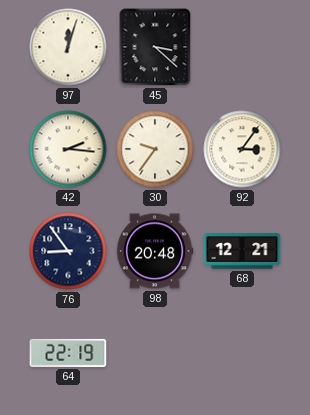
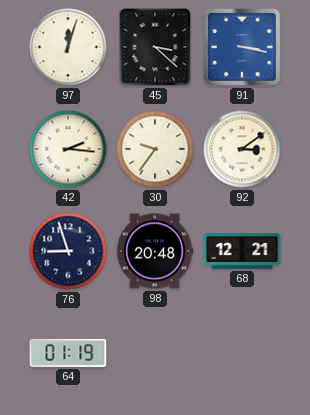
91: none -> 3:17 (242, 47)
92: 3:06 -> 3:09 (242, 149)
76: 8:54 -> 8:57 (68, 251)
64: 22:19 -> 01:19 (68, 353)
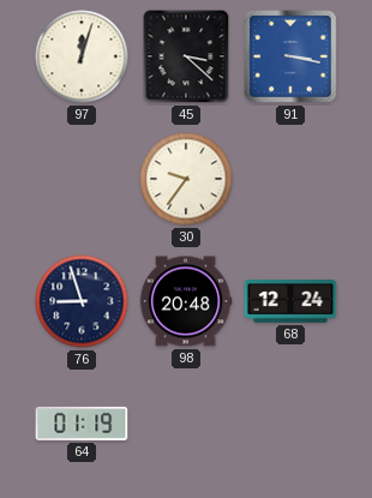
42: 2:16 -> none (68, 149)
92: 3:09 -> none (242, 149)
68: 12:21 -> 12:24 (290, 301)
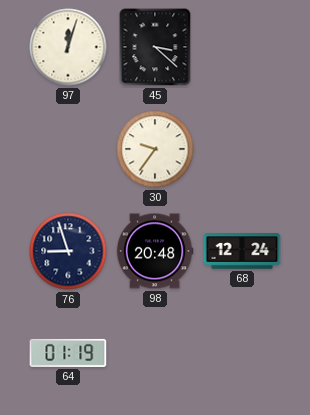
91: 3:17 -> none (290, 56)
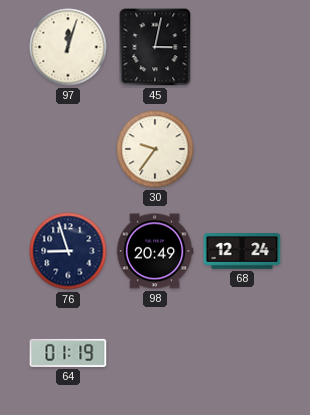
45: 3:22 -> 3:02 (155, 47)
98: 20:48 -> 20:49 (155, 251)
